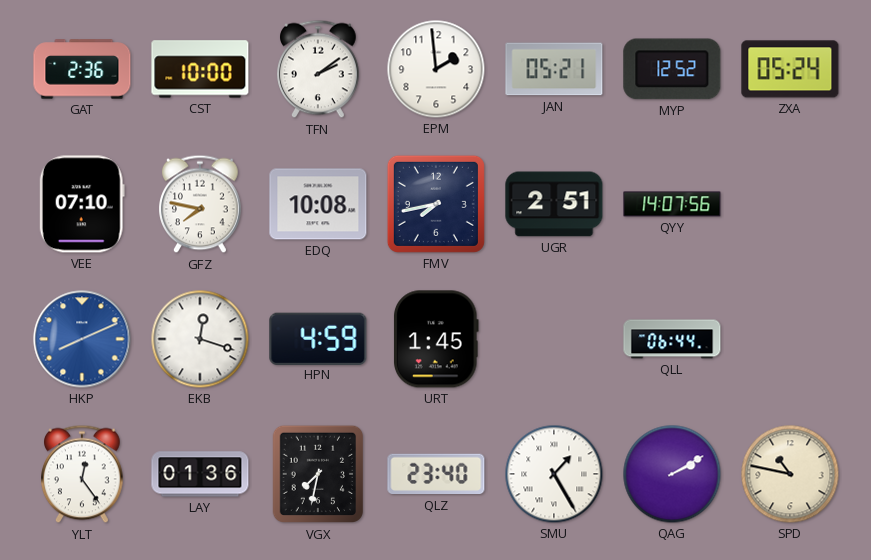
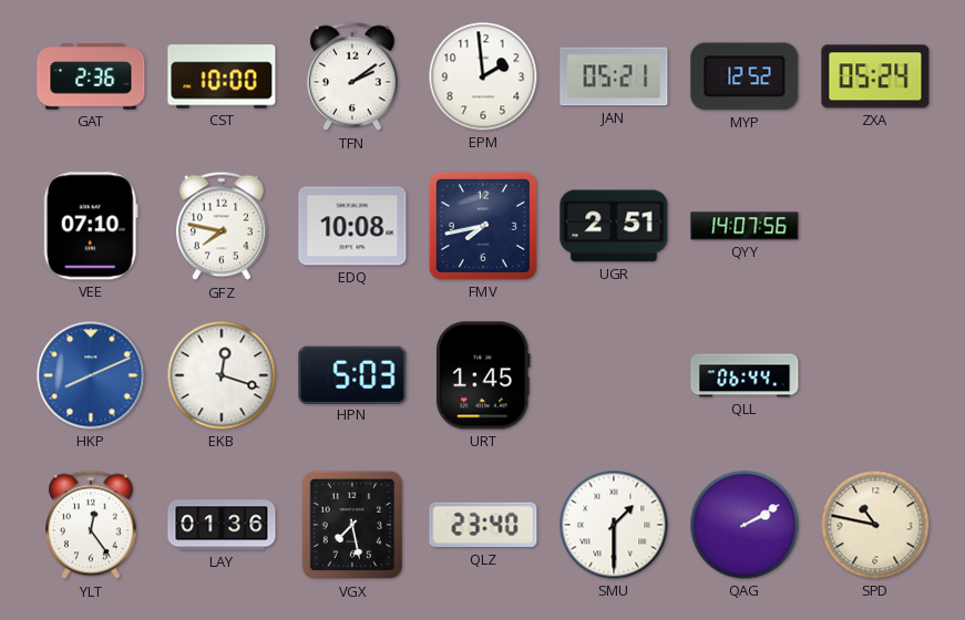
HPN: 4:59 -> 5:03 (352, 374)
VGX: 7:32 -> 7:28 (351, 525)
SMU: 1:25 -> 1:30 (614, 525)
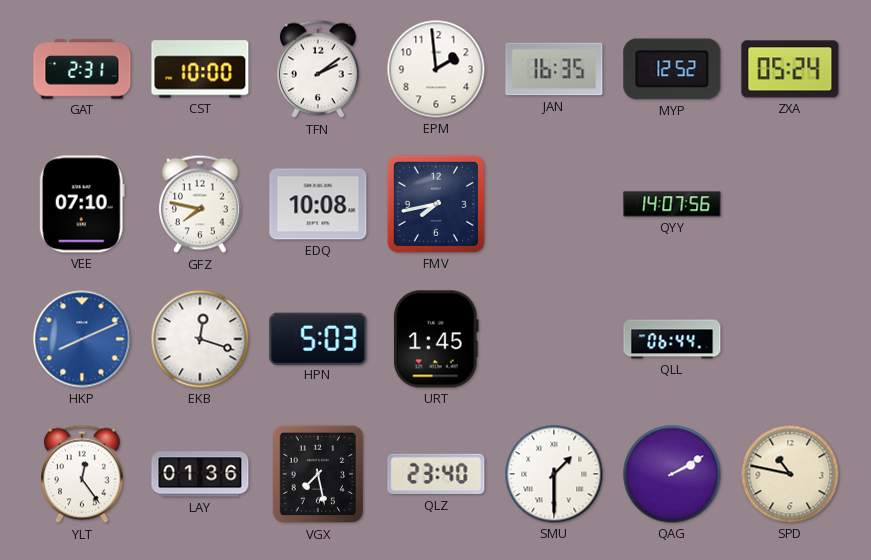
GAT: 2:36 -> 2:31 (82, 69)
JAN: 05:21 -> 16:35 (554, 69)
UGR: 2:51 -> none (614, 226)
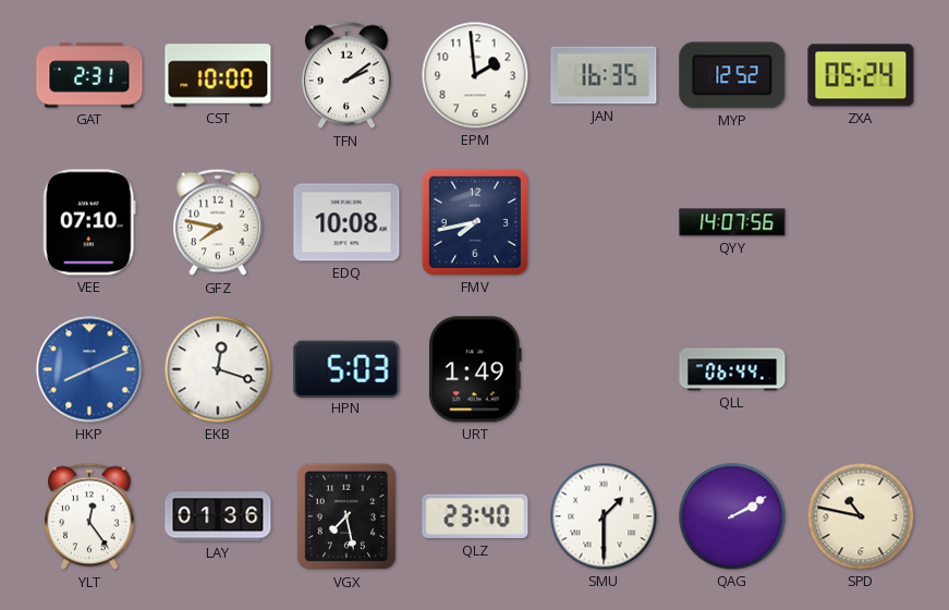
URT: 1:45 -> 1:49 (475, 369)
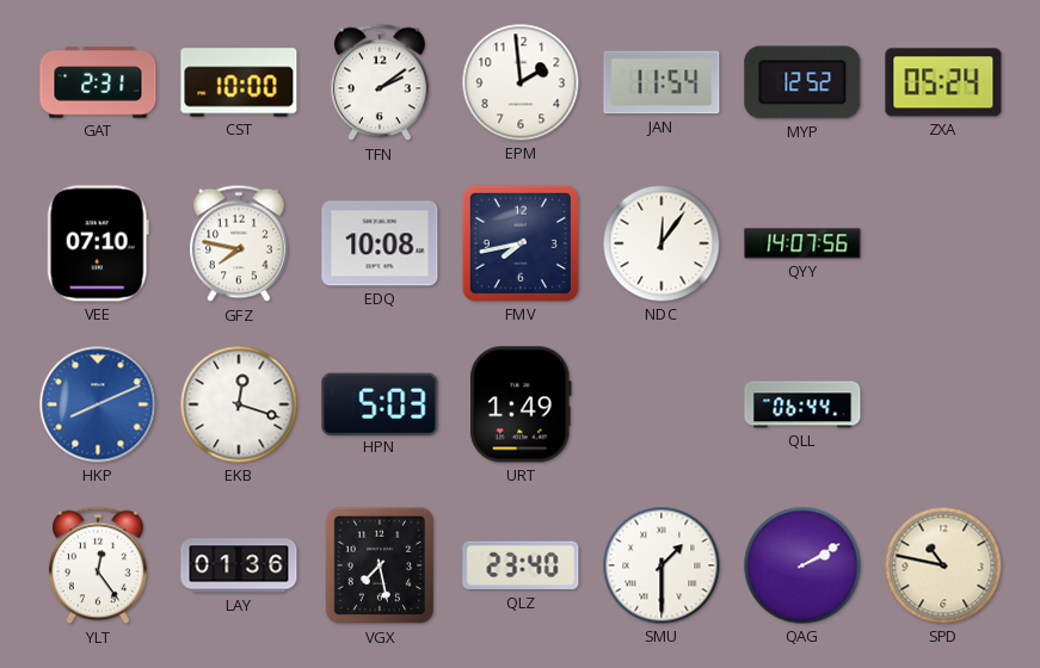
JAN: 16:35 -> 11:54 (661, 82)
NDC: none -> 12:06 (661, 243)
